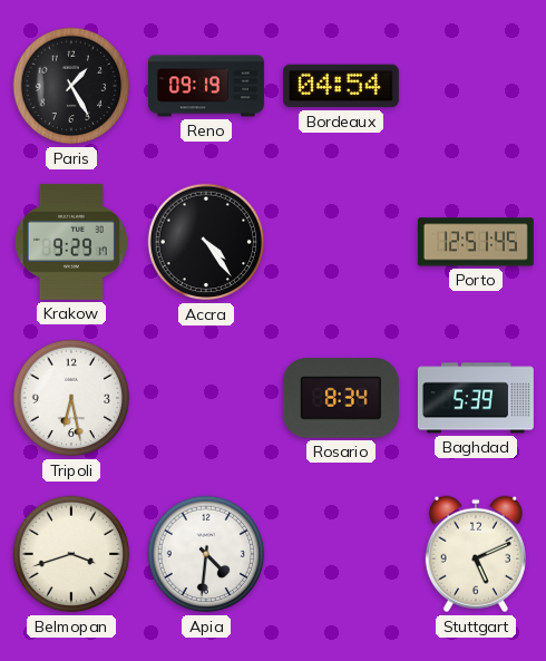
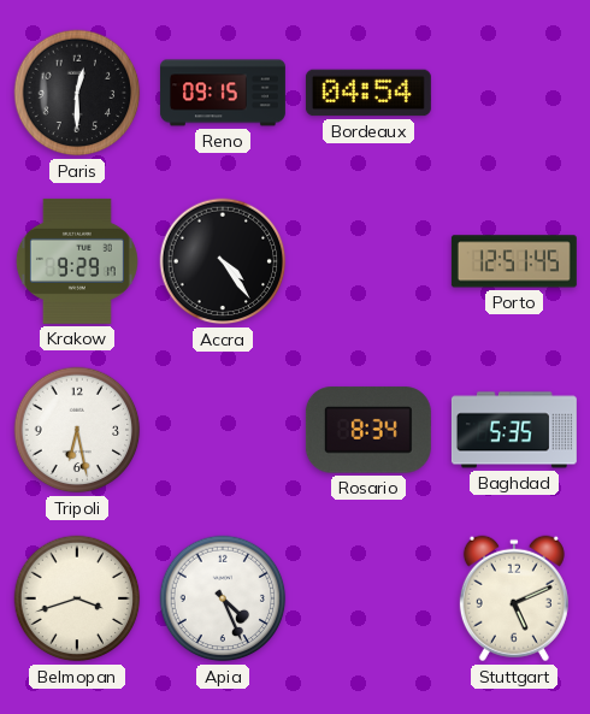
Paris: 1:25 -> 12:30 (77, 93)
Reno: 09:19 -> 09:15 (223, 93)
Baghdad: 5:39 -> 5:35 (514, 430)
Apia: 4:31 -> 4:26 (223, 598)
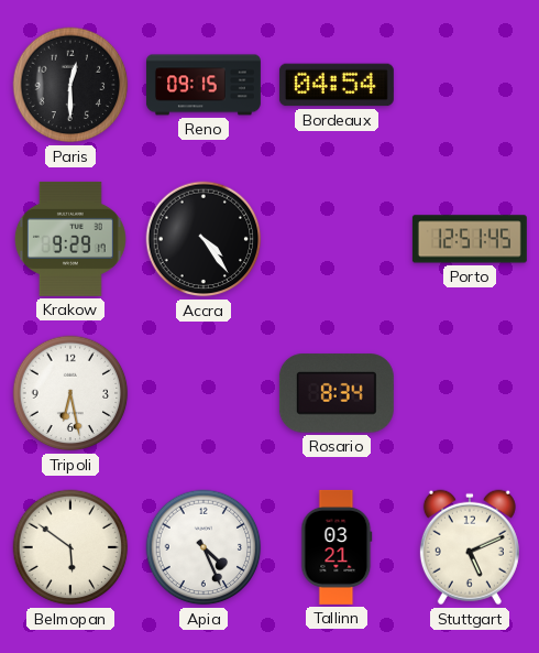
Baghdad: 5:35 -> none (514, 430)
Belmopan: 3:42 -> 5:51 (70, 547)
Tallinn: none -> 03:21 (337, 547)
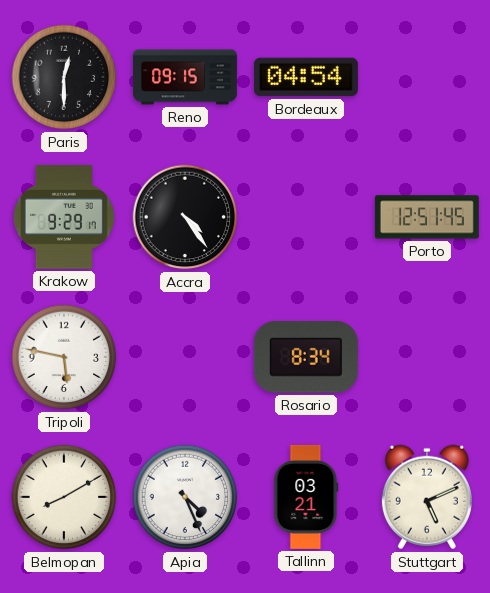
Tripoli: 6:28 -> 5:47 (64, 357)
Belmopan: 5:51 -> 8:10 (64, 497)
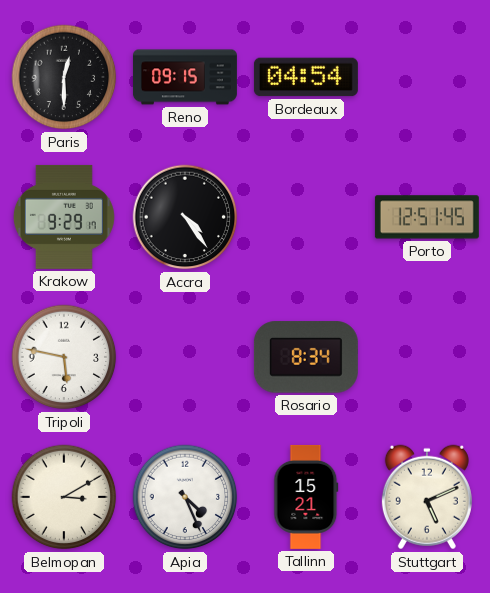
Belmopan: 8:10 -> 3:10 (64, 497)
Tallinn: 03:21 -> 15:21 (306, 497)
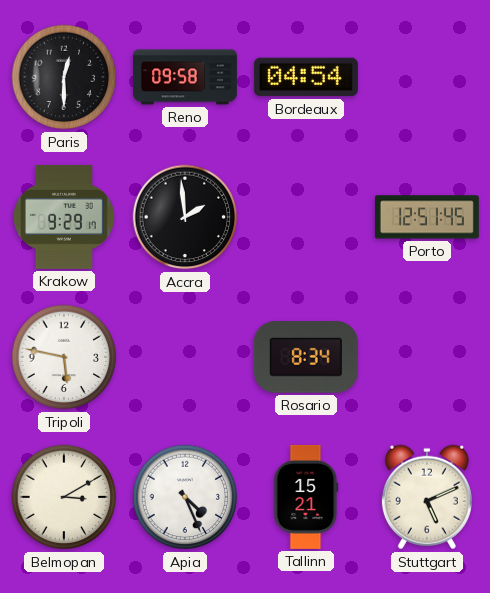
Reno: 09:15 -> 09:58 (185, 77)
Accra: 4:24 -> 1:59 (185, 217)
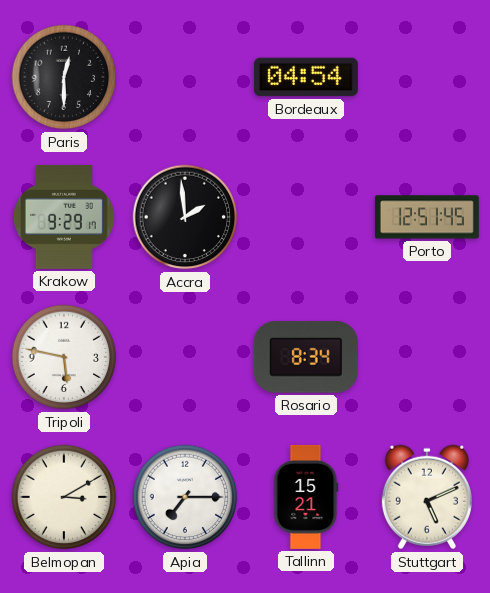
Reno: 09:58 -> none (185, 77)
Apia: 4:26 -> 7:15 (185, 497)
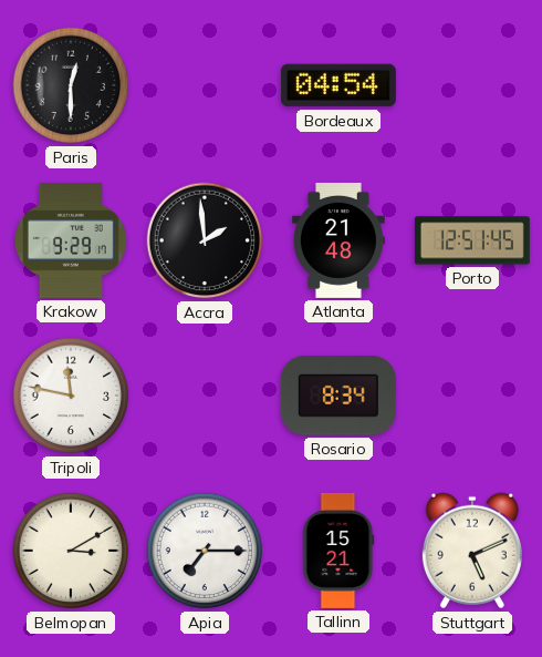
Atlanta: none -> 21:48 (338, 240)
Tripoli: 5:47 -> 11:47 (71, 396)
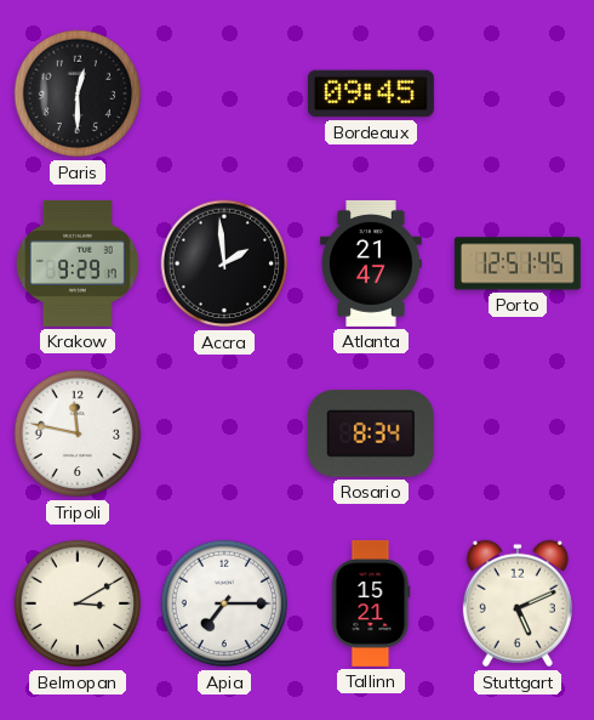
Bordeaux: 04:54 -> 09:45 (371, 93)
Atlanta: 21:48 -> 21:47 (371, 263)
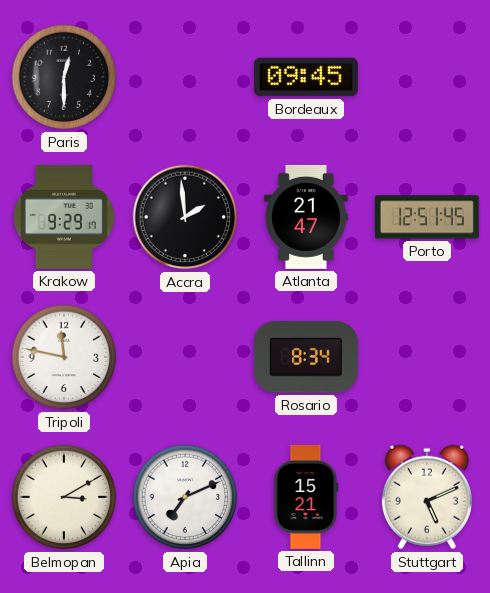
Apia: 7:15 -> 7:11 (185, 497)
